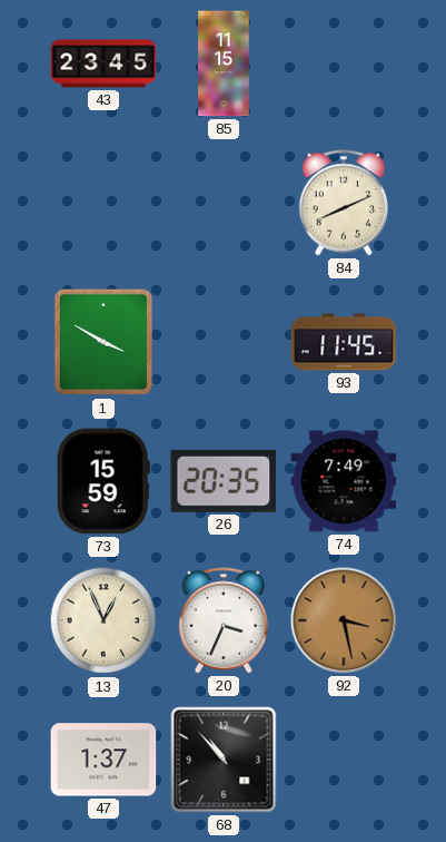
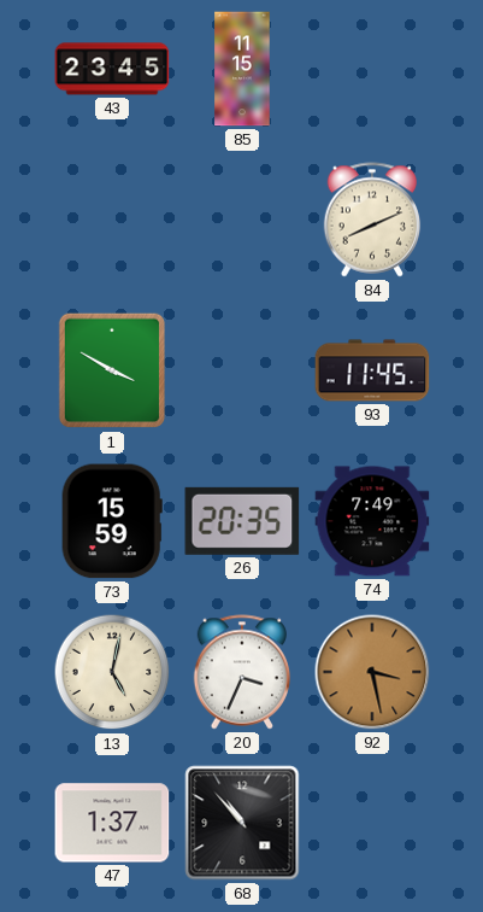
13: 12:56 -> 5:02 (112, 672)
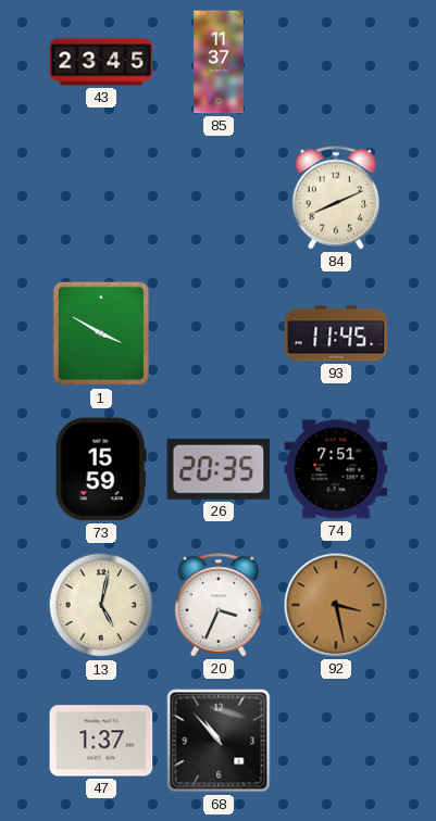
85: 11:15 -> 11:37 (219, 62)
74: 7:49 -> 7:51 (336, 469)
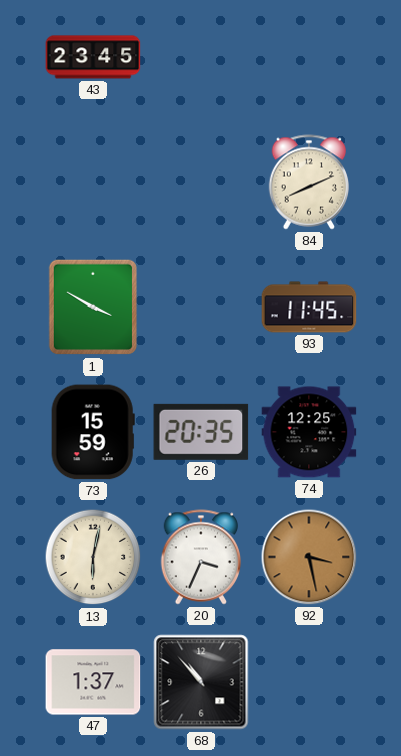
85: 11:37 -> none (219, 62)
74: 7:51 -> 12:25 (309, 432)
13: 5:02 -> 6:02 (93, 557)
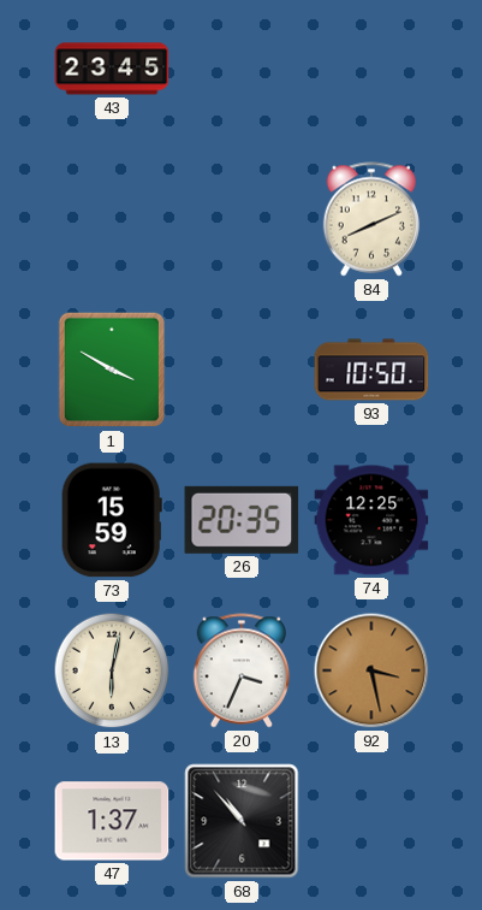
93: 11:45 -> 10:50 (371, 370)
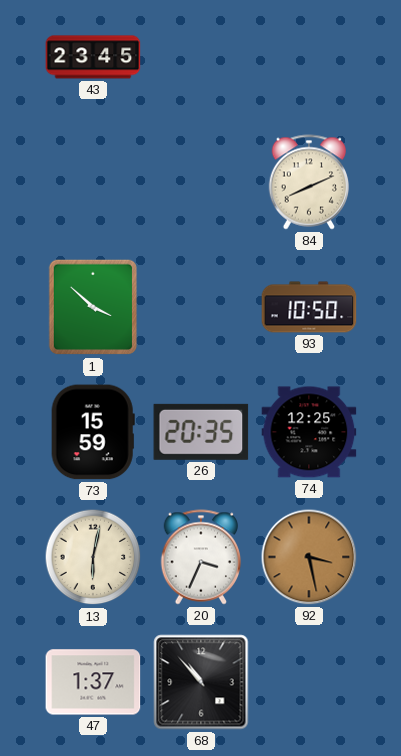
1: 3:50 -> 3:52 (93, 307)
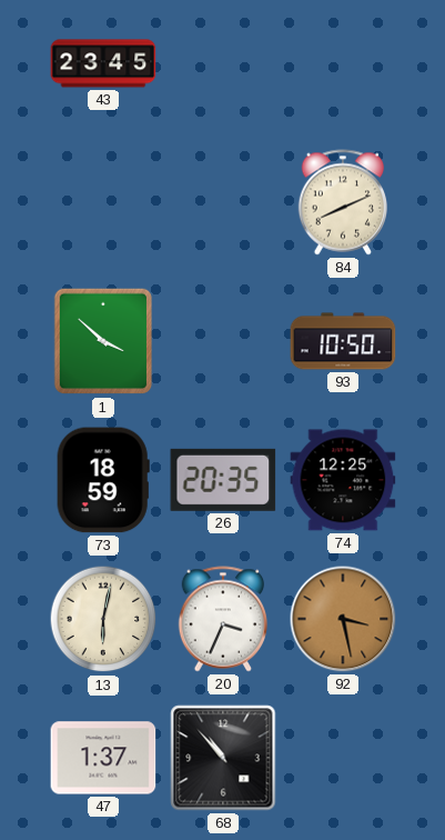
73: 15:59 -> 18:59 (103, 480)
